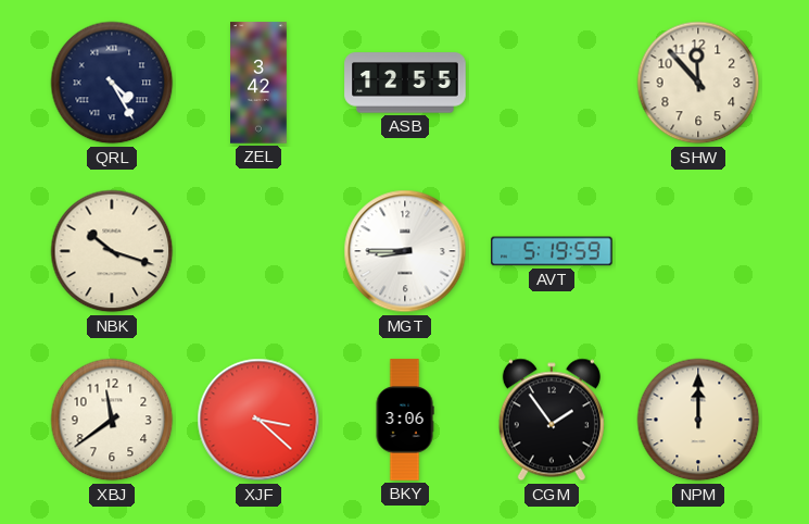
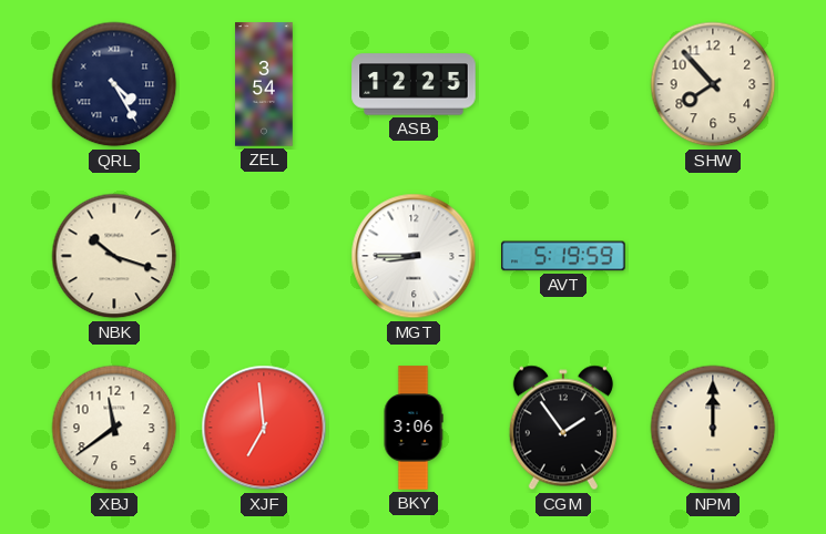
ZEL: 3:42 -> 3:54 (264, 84)
ASB: 12:55 -> 12:25 (414, 84)
SHW: 11:53 -> 7:53 (713, 84)
XJF: 3:22 -> 6:59 (264, 428)
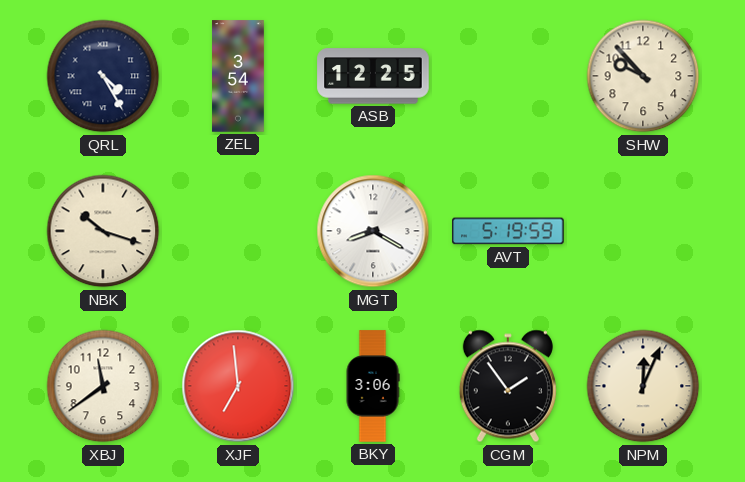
SHW: 7:53 -> 9:53 (643, 76)
MGT: 8:45 -> 8:20 (373, 231)
NPM: 12:00 -> 12:04 (643, 386)
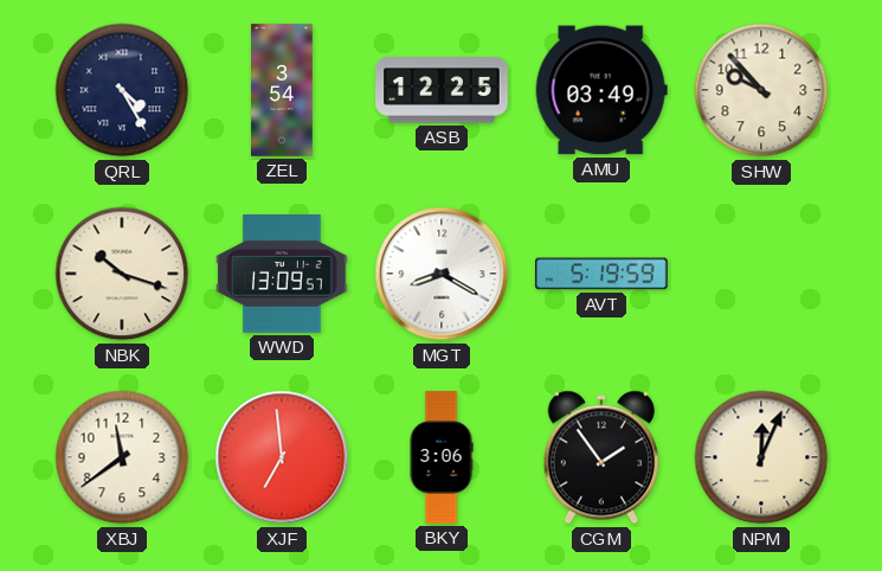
AMU: none -> 03:49 (601, 90)
WWD: none -> 13:09 (282, 275)
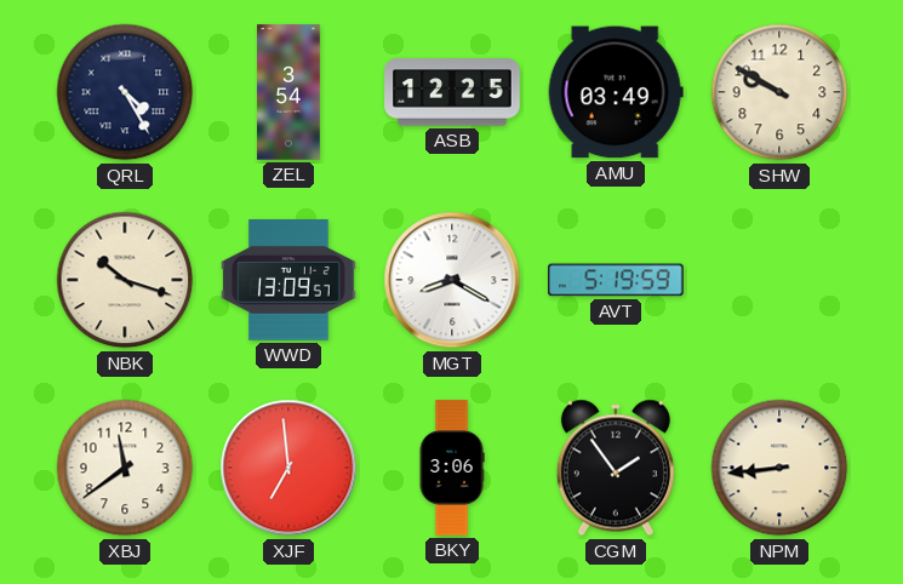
SHW: 9:53 -> 9:50 (779, 92)
NPM: 12:04 -> 8:44 (779, 468)
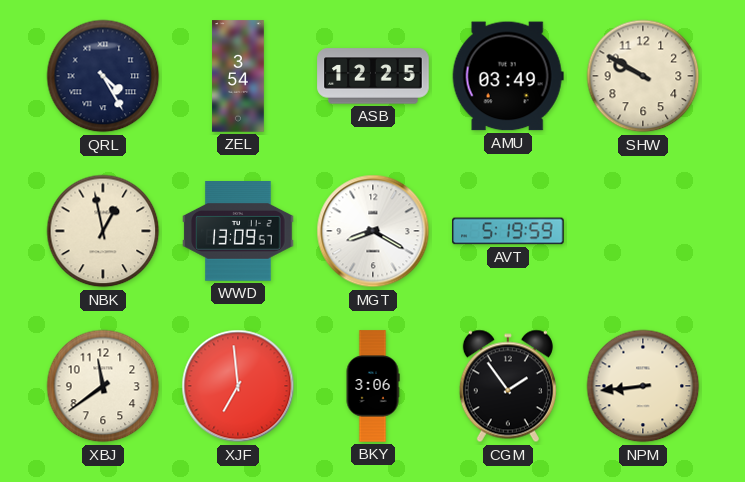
NBK: 10:18 -> 12:58 (103, 231)
